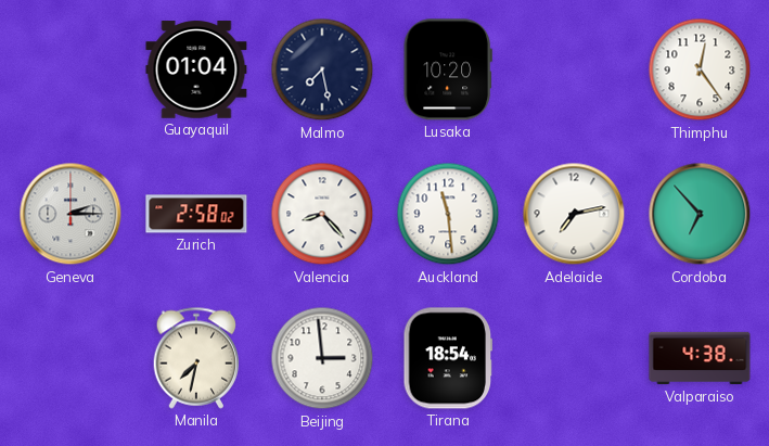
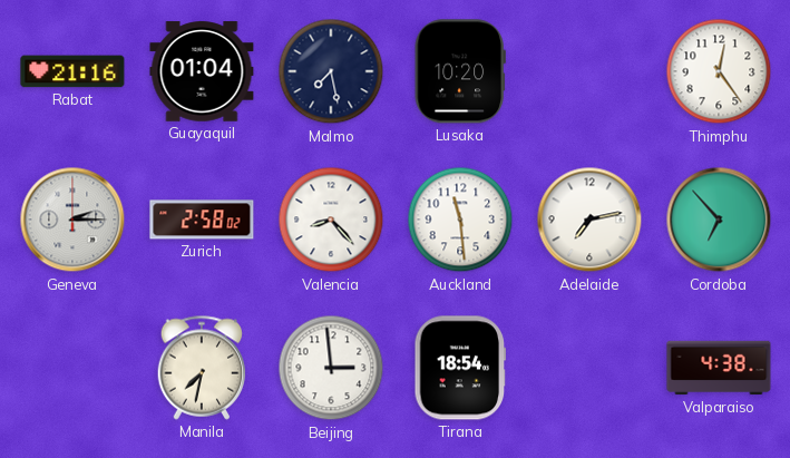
Rabat: none -> 21:16 (72, 71)
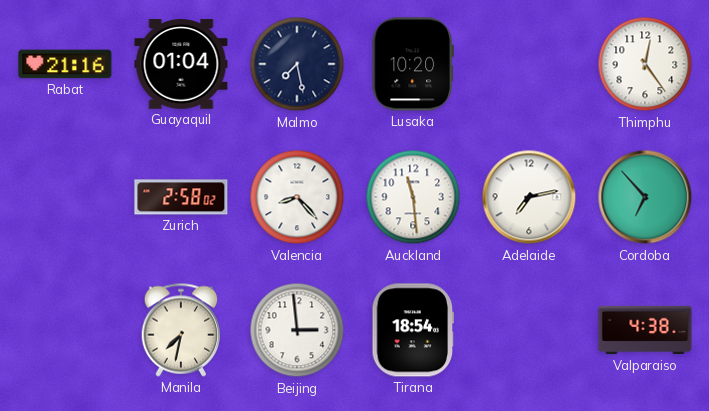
Geneva: 2:15 -> none (72, 220)
